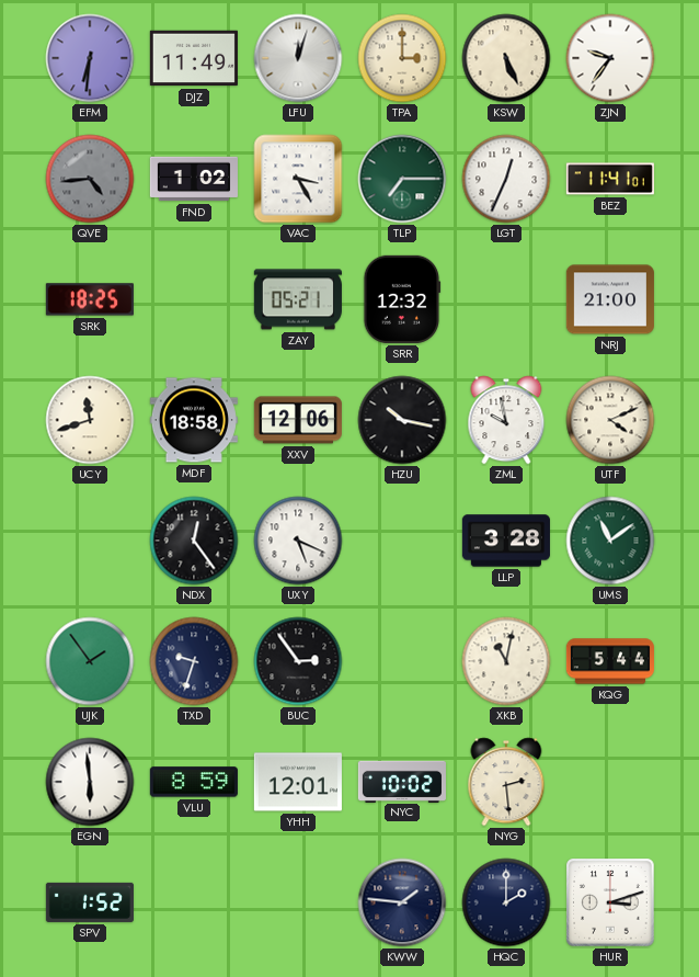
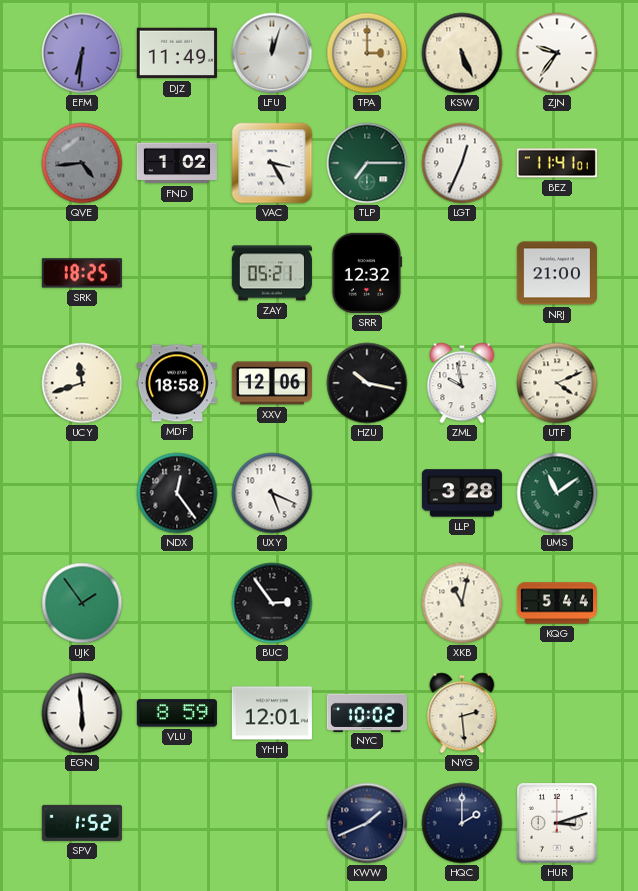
TXD: 9:33 -> none (194, 661)
KWW: 1:46 -> 1:41 (367, 823)
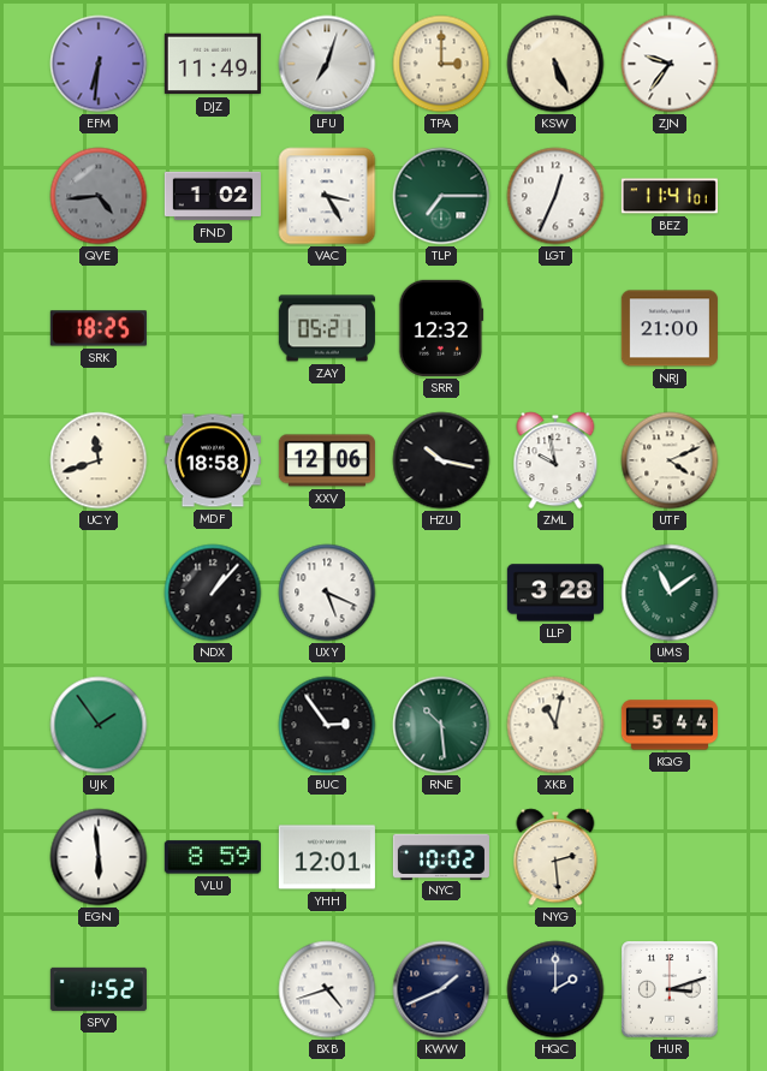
LFU: 12:03 -> 7:03 (327, 64)
NDX: 12:24 -> 1:07 (213, 593)
RNE: none -> 10:29 (441, 725)
BXB: none -> 4:42 (327, 989)
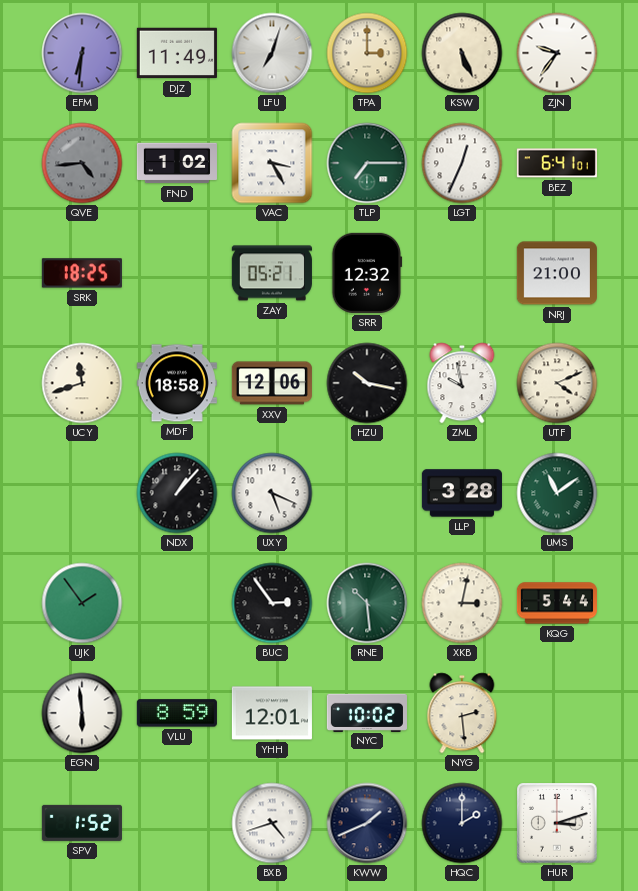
BEZ: 11:41 -> 6:41 (557, 163)
XKB: 11:02 -> 3:02 (462, 603)
